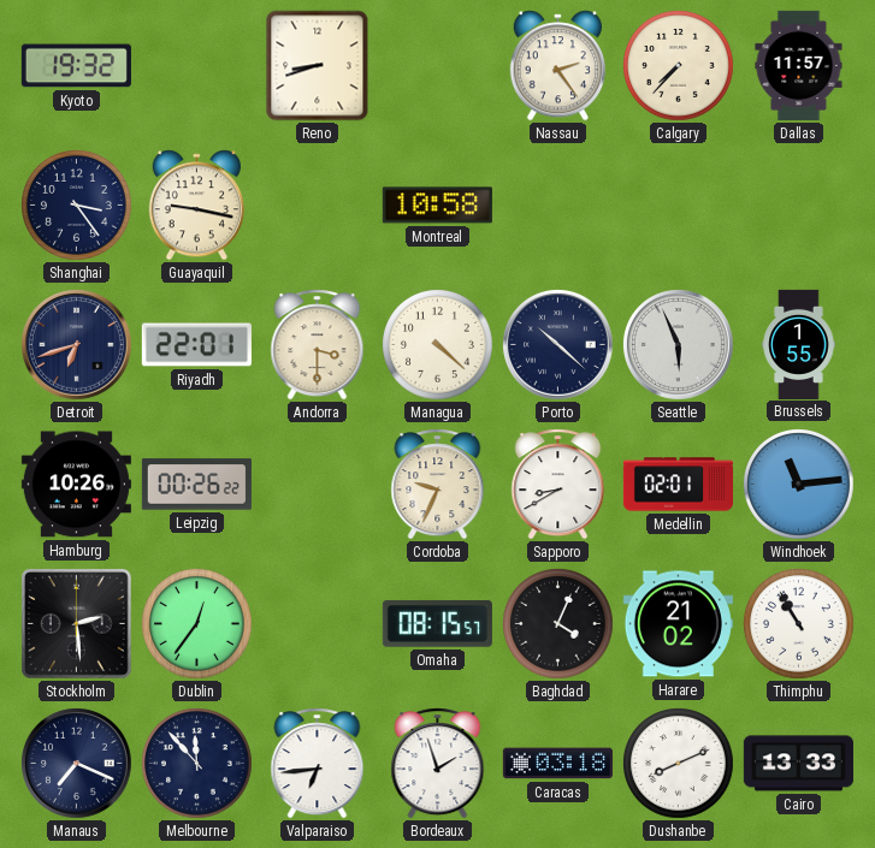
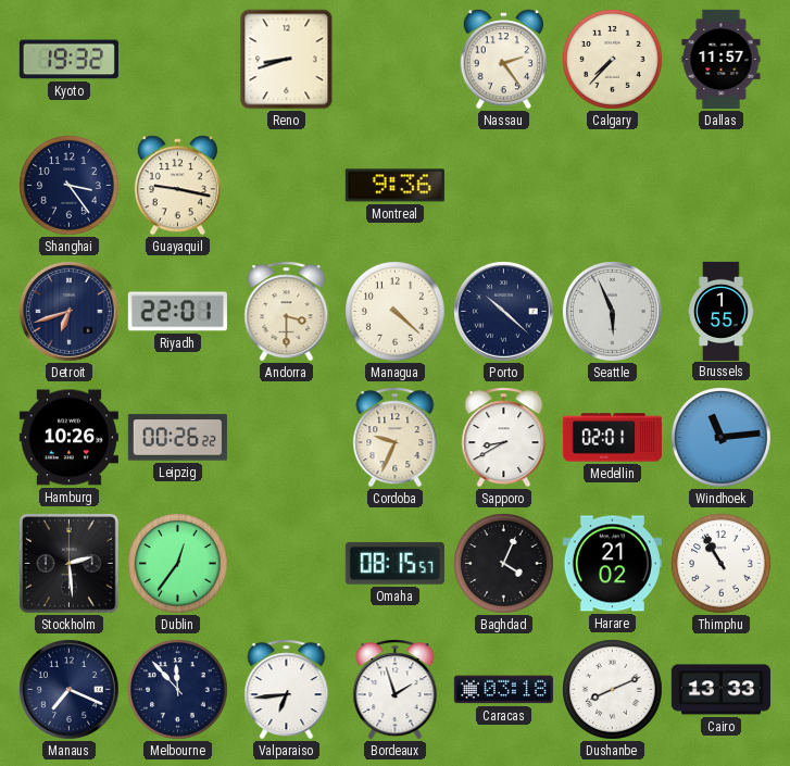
Montreal: 10:58 -> 9:36 (394, 186)
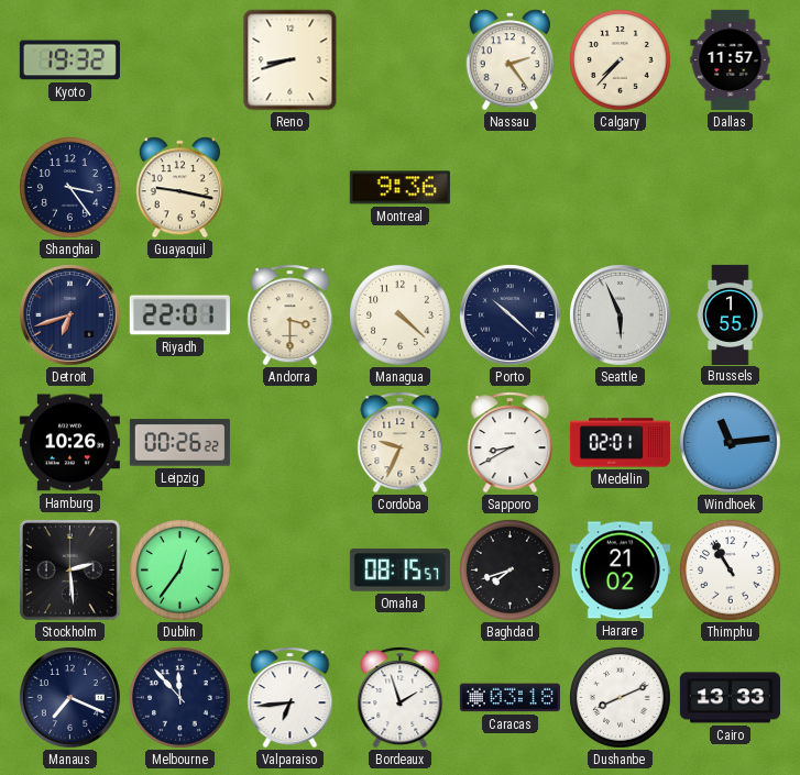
Baghdad: 4:04 -> 7:42 (511, 571)
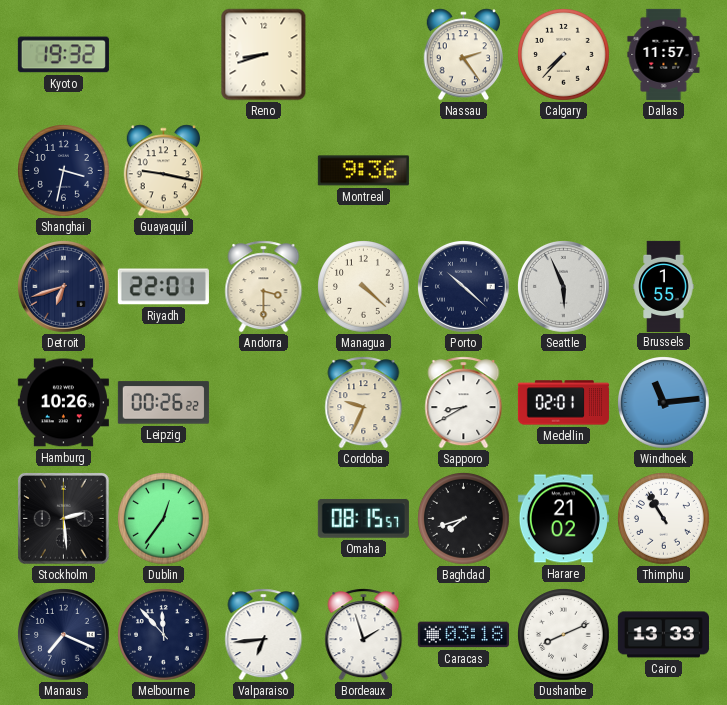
Shanghai: 3:24 -> 3:32 (64, 171)
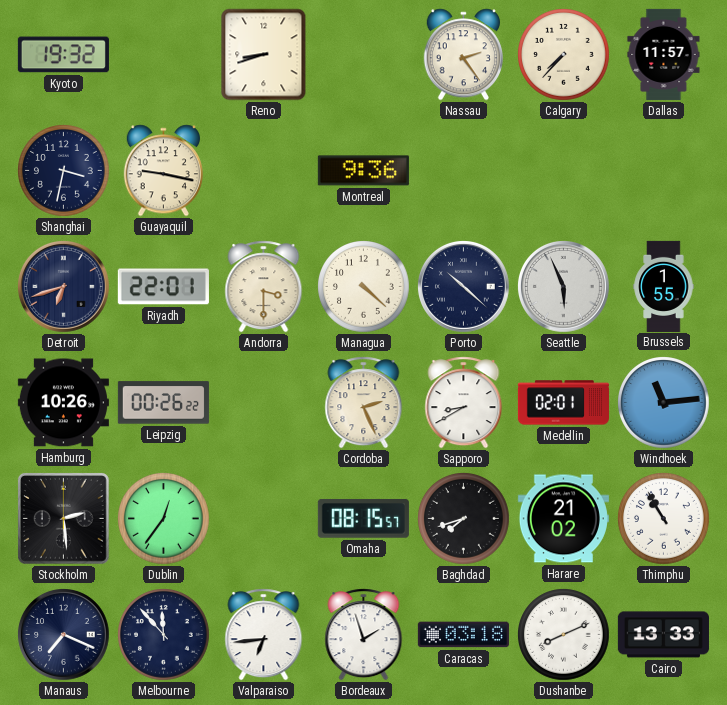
Cordoba: 9:34 -> 2:26 (364, 403)
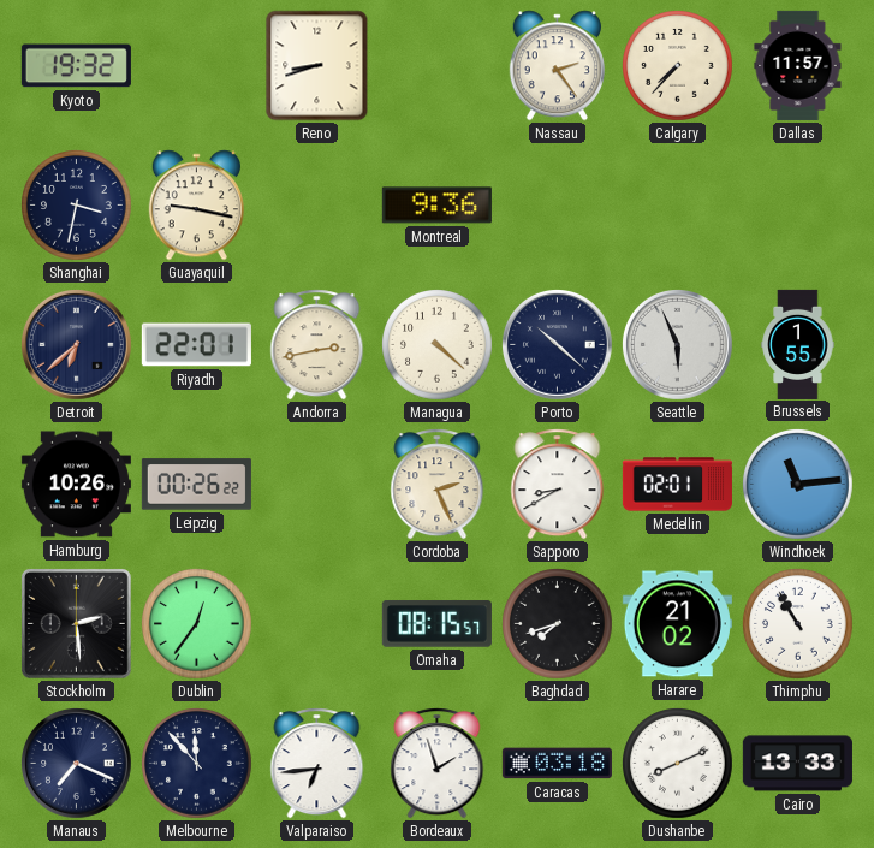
Detroit: 6:42 -> 6:38 (77, 345)
Andorra: 3:30 -> 2:43 (317, 345)
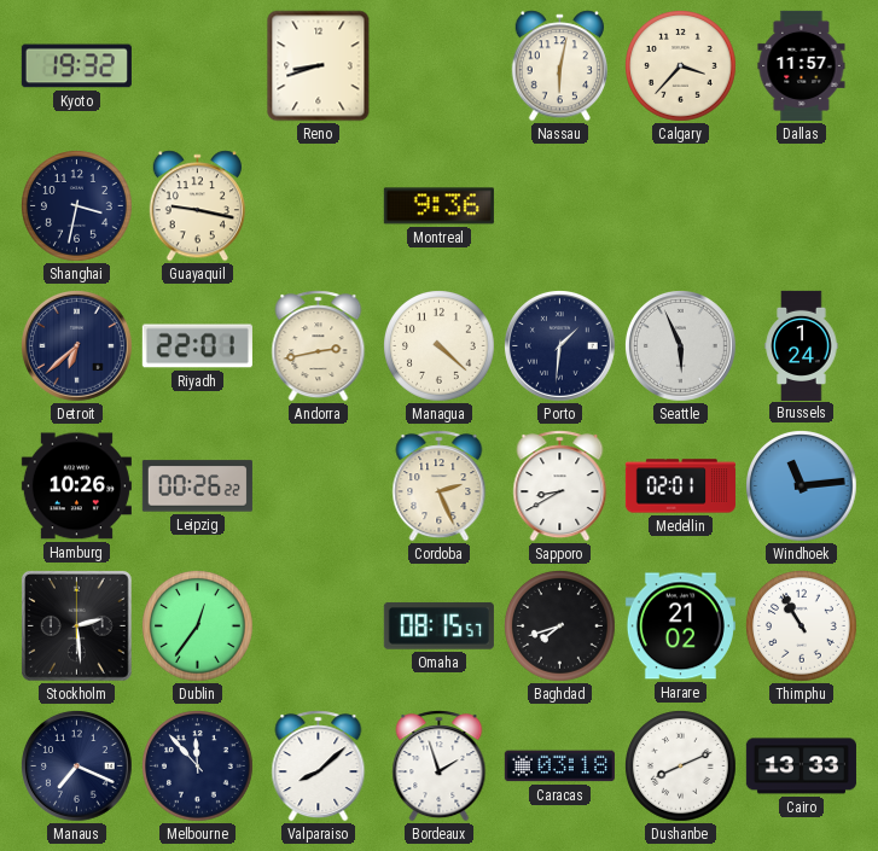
Nassau: 2:24 -> 6:02 (559, 66)
Calgary: 7:37 -> 3:37 (681, 66)
Porto: 10:22 -> 1:31 (560, 346)
Brussels: 1:55 -> 1:24 (802, 345)
Valparaiso: 6:44 -> 8:08 (319, 767)
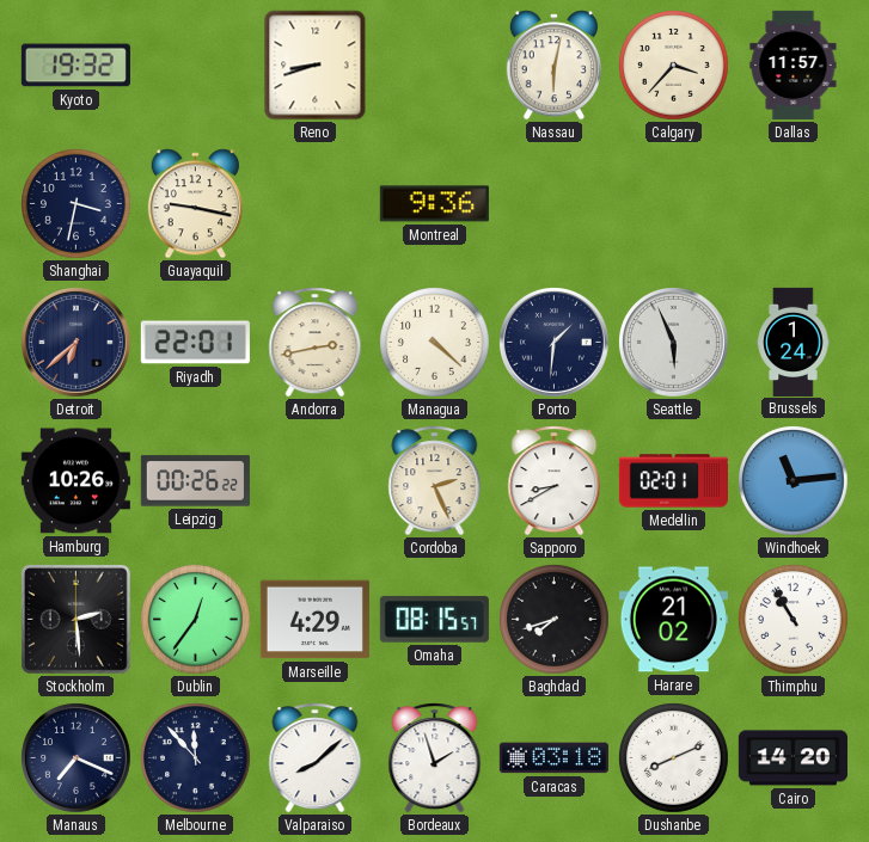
Marseille: none -> 4:29 (314, 620)
Cairo: 13:33 -> 14:20 (792, 758)
